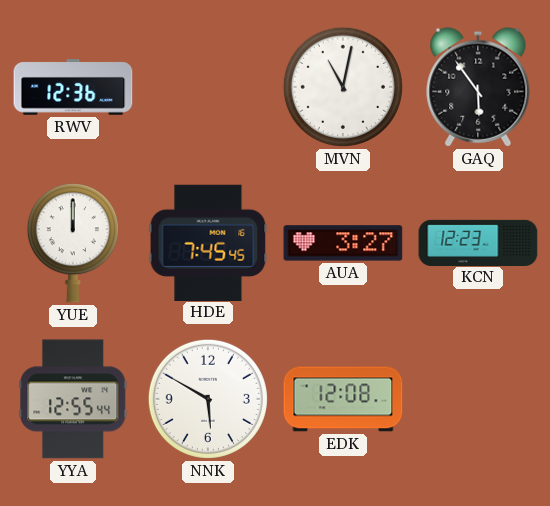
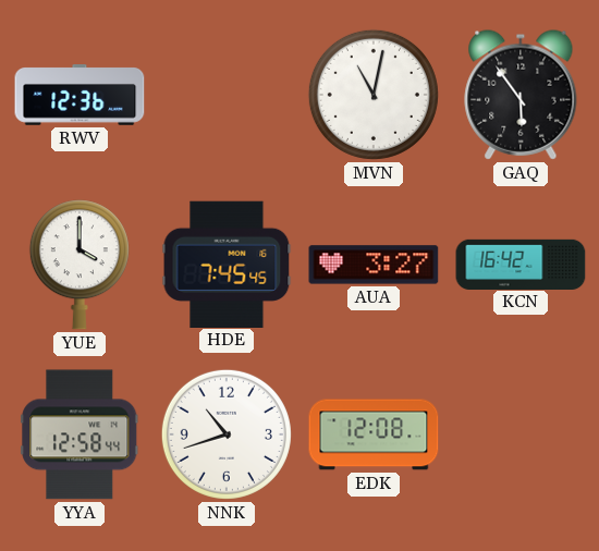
YUE: 12:00 -> 4:00 (80, 265)
KCN: 12:23 -> 16:42 (521, 264)
YYA: 12:55 -> 12:58 (80, 434)
NNK: 5:50 -> 10:42 (227, 434)
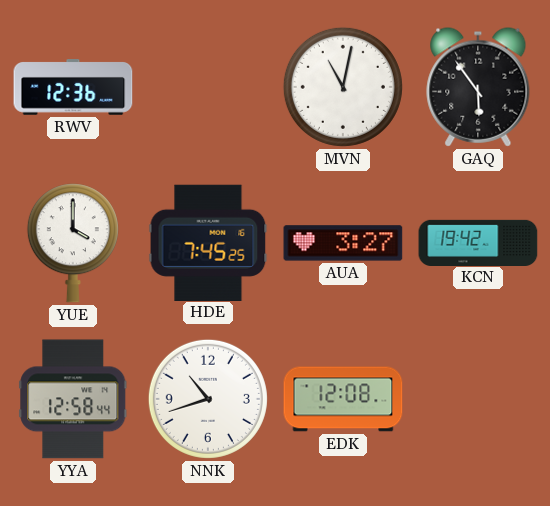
HDE: 7:45:45 -> 7:45:25 (208, 242)
KCN: 16:42 -> 19:42 (478, 242)
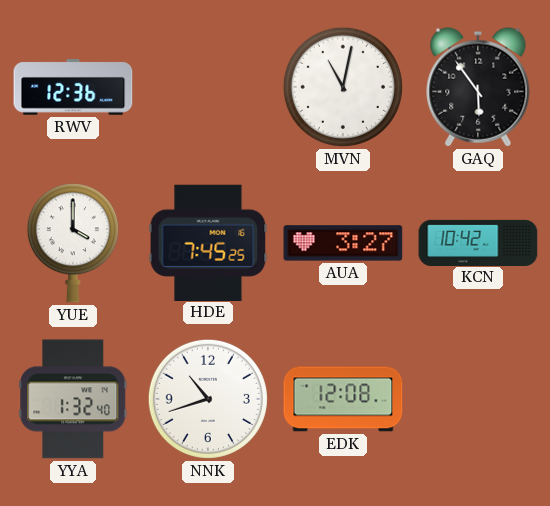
KCN: 19:42 -> 10:42 (478, 242)
YYA: 12:58 -> 1:32 (73, 399)
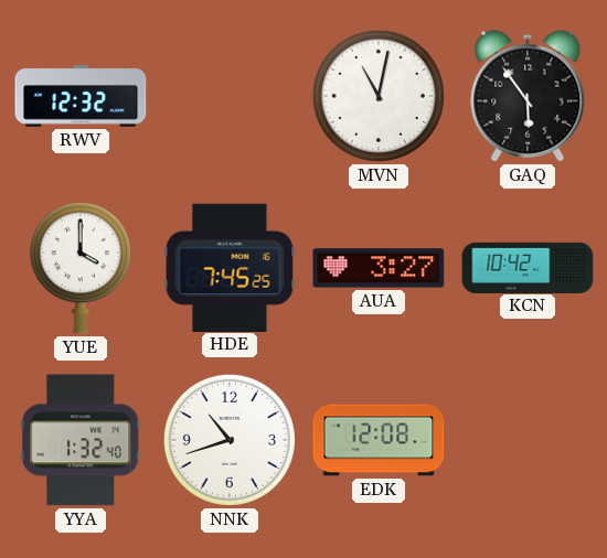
RWV: 12:36 -> 12:32 (81, 96)
